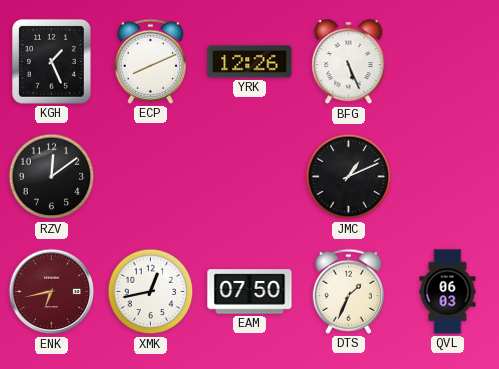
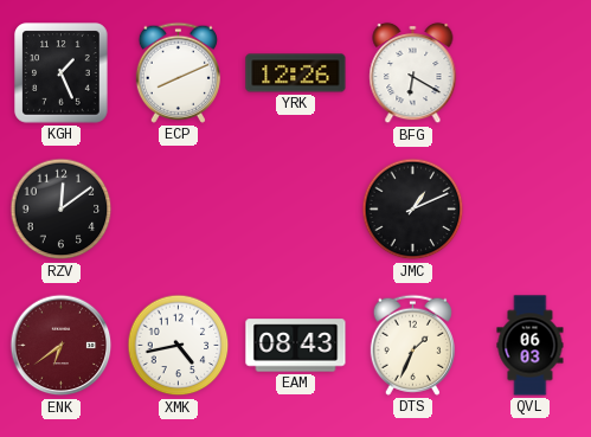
BFG: 5:26 -> 6:20 (413, 73)
ENK: 6:43 -> 6:39 (62, 346)
XMK: 12:43 -> 4:43 (179, 346)
EAM: 07:50 -> 08:43 (296, 346)
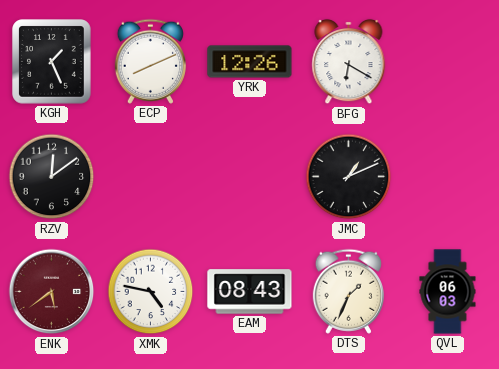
ENK: 6:39 -> 5:39 (52, 292)
XMK: 4:43 -> 4:47 (151, 292)
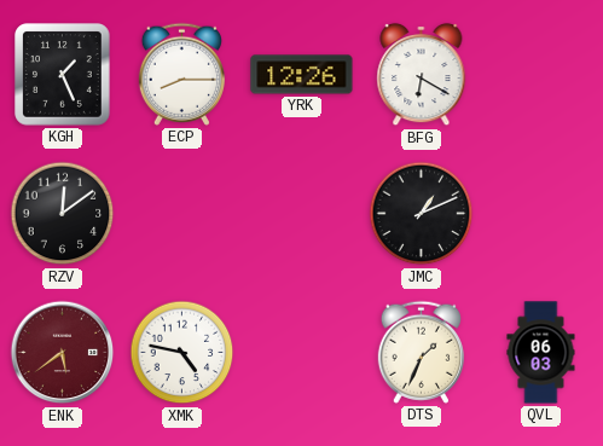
ECP: 8:11 -> 8:15 (181, 74)
EAM: 08:43 -> none (250, 292)
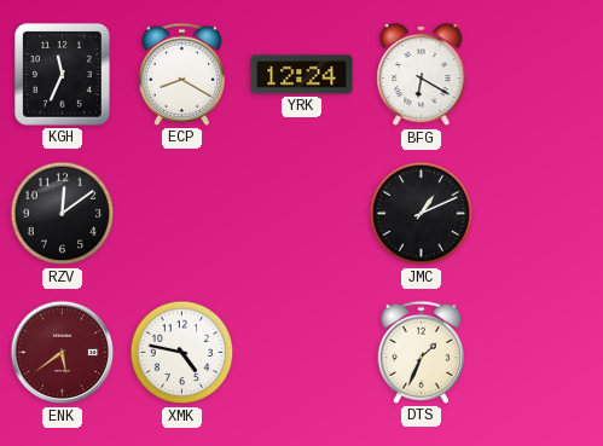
KGH: 1:26 -> 11:34 (63, 75)
ECP: 8:15 -> 8:20 (181, 74)
YRK: 12:26 -> 12:24 (302, 75)
QVL: 06:03 -> none (541, 353)
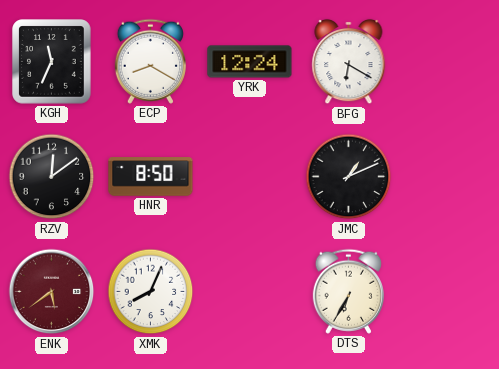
HNR: none -> 8:50 (151, 177)
XMK: 4:47 -> 8:04 (151, 292)
DTS: 1:34 -> 6:35 (348, 291)
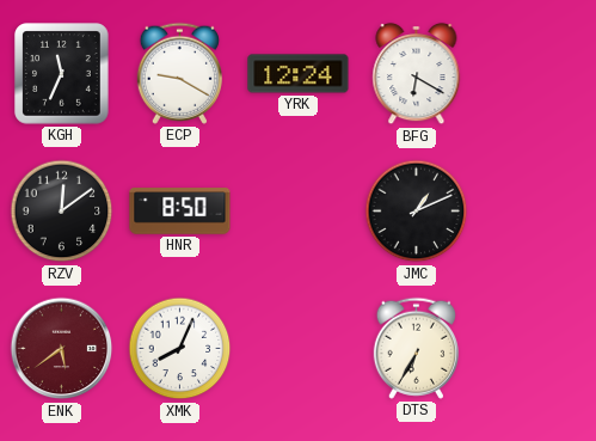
ECP: 8:20 -> 9:20 (179, 73)
